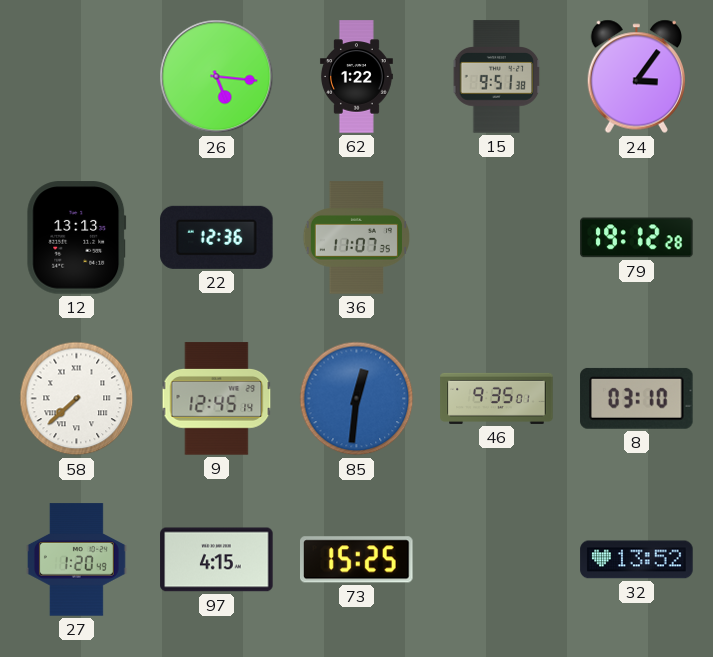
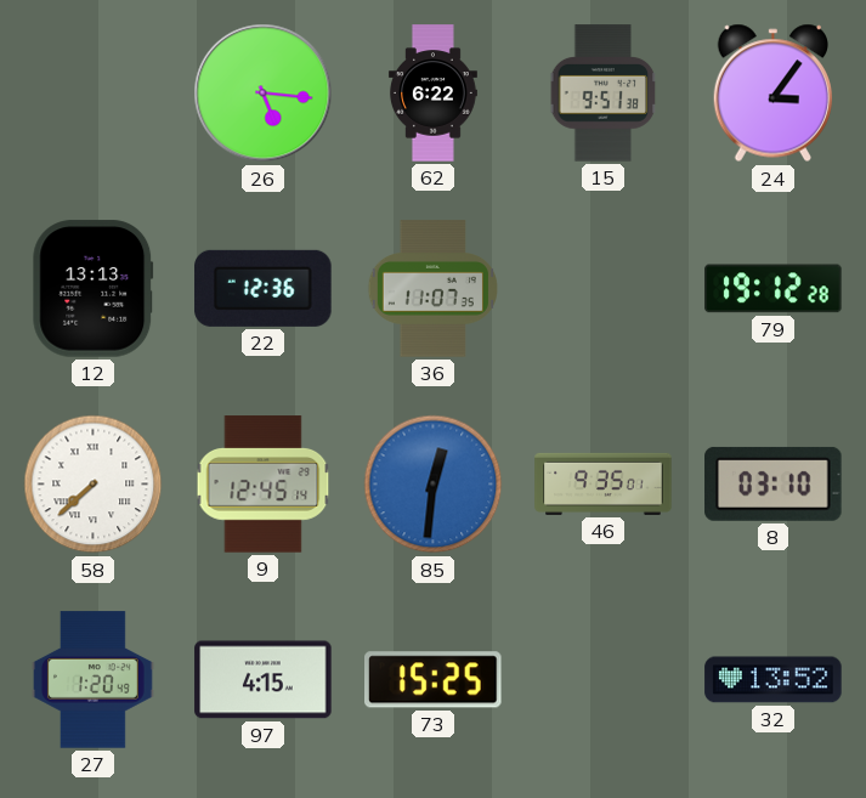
62: 1:22 -> 6:22 (432, 94)
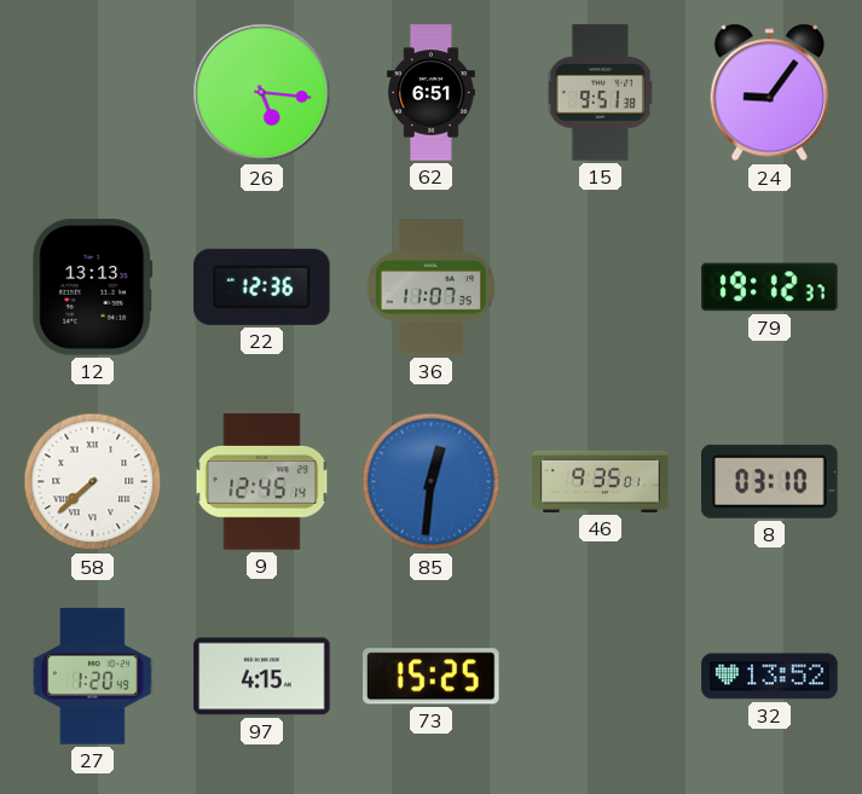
62: 6:22 -> 6:51 (430, 93)
24: 3:06 -> 9:06 (769, 93)
79: 19:12:28 -> 19:12:37 (770, 288)
